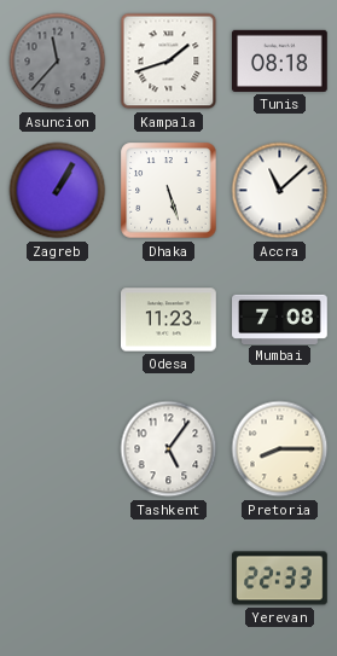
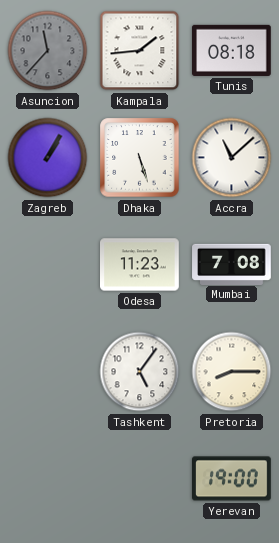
Kampala: 1:42 -> 1:44 (140, 51)
Yerevan: 22:33 -> 19:00 (232, 479)
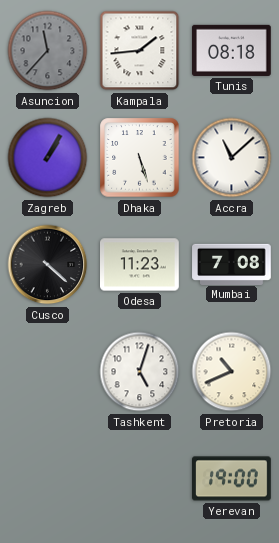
Cusco: none -> 4:22 (48, 265)
Tashkent: 5:06 -> 5:03 (140, 372)
Pretoria: 8:15 -> 10:41 (232, 372)
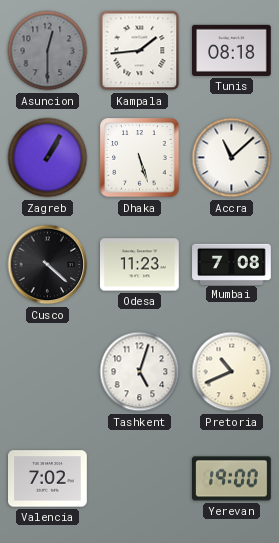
Asuncion: 11:37 -> 12:30 (48, 51)
Valencia: none -> 7:02 (48, 479)
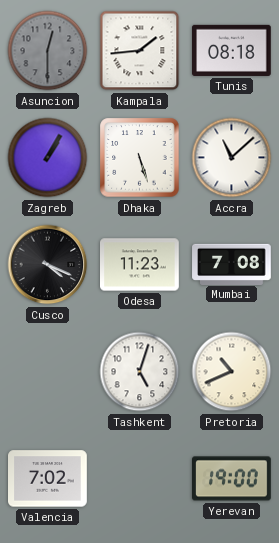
Cusco: 4:22 -> 4:19 (48, 265)
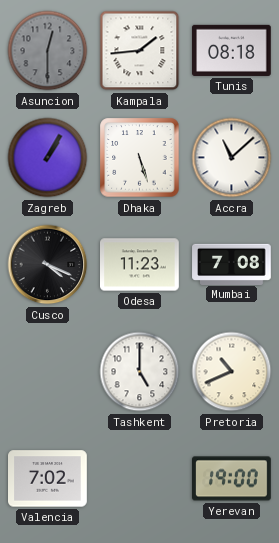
Tashkent: 5:03 -> 5:00 (140, 372)
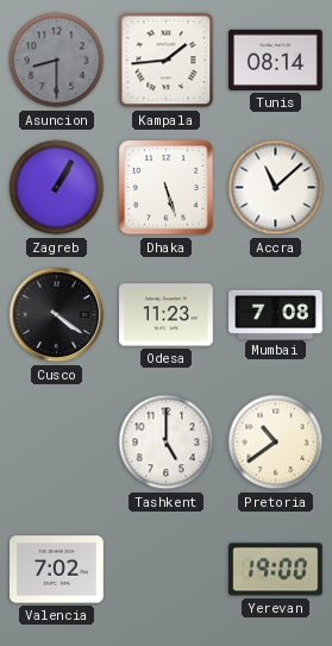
Asuncion: 12:30 -> 8:30 (57, 61)
Tunis: 08:18 -> 08:14 (276, 59)
Cusco: 4:19 -> 4:21 (57, 315)
Pretoria: 10:41 -> 10:39 (276, 443)
